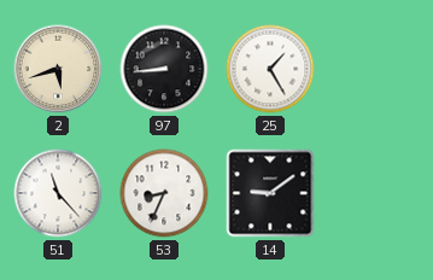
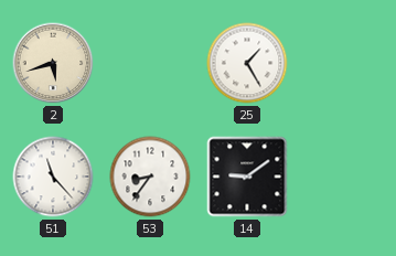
97: 8:44 -> none (164, 69)
53: 8:34 -> 8:36 (150, 177)
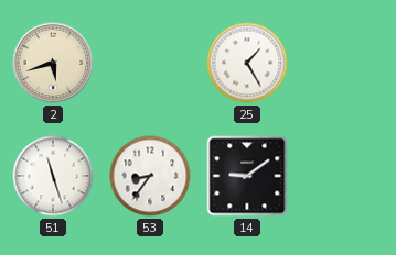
51: 11:23 -> 11:27 (53, 176)
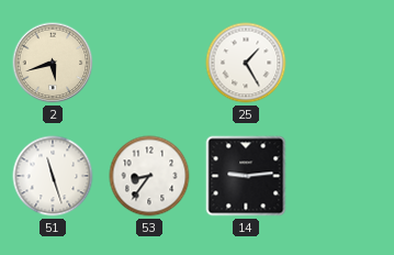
14: 9:09 -> 9:14 (246, 176)
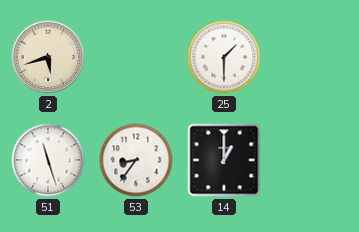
25: 1:25 -> 1:30 (224, 57)
14: 9:14 -> 1:00 (224, 160)
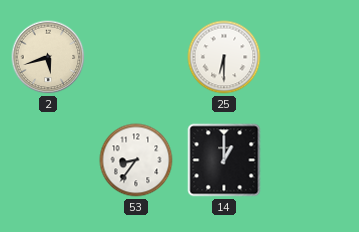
25: 1:30 -> 6:30 (224, 57)
51: 11:27 -> none (48, 160)
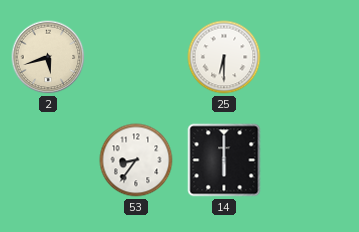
14: 1:00 -> 6:00 (224, 160)
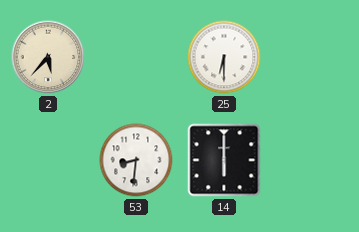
2: 5:42 -> 5:37 (48, 57)
53: 8:36 -> 8:31 (136, 160)
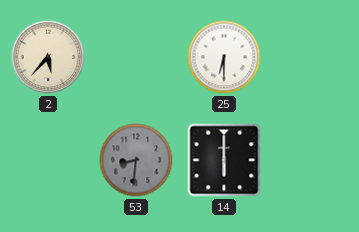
53 dial: white -> grey (136, 160)
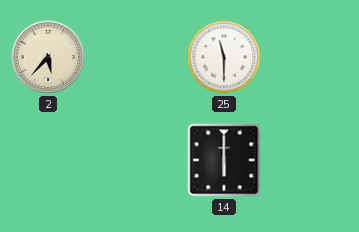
25: 6:30 -> 11:30 (224, 57)
53: 8:31 -> none (136, 160)
